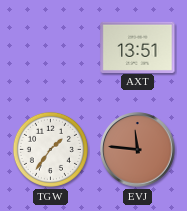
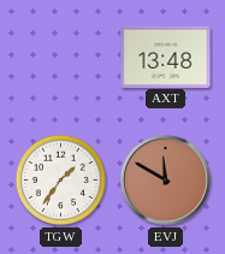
AXT: 13:51 -> 13:48 (166, 57)
EVJ: 11:46 -> 11:50 (166, 181)
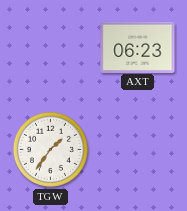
AXT: 13:48 -> 06:23 (138, 47)
EVJ: 11:50 -> none (166, 181)
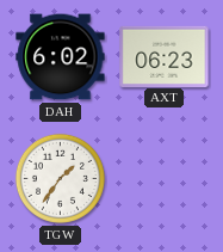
DAH: none -> 6:02 (61, 57)
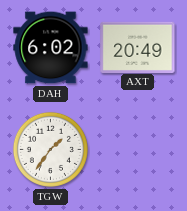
AXT: 06:23 -> 20:49 (138, 47)
